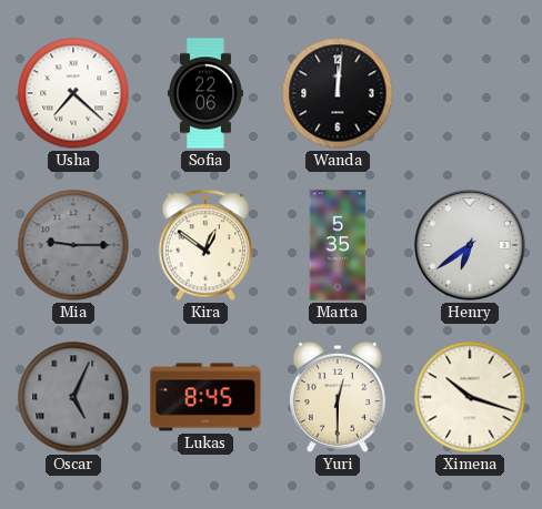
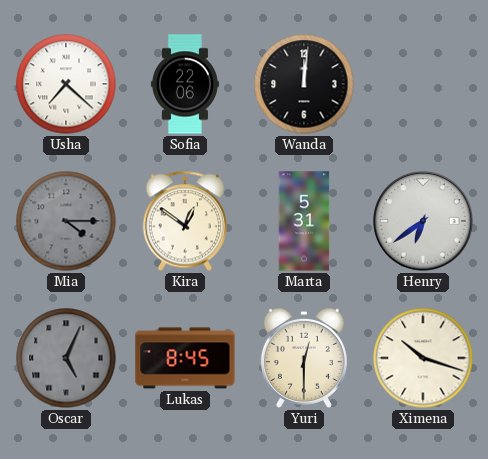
Mia: 9:15 -> 4:15 (66, 221)
Marta: 5:35 -> 5:31 (304, 221)
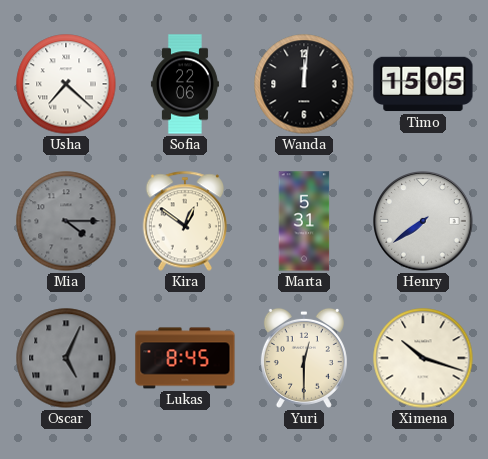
Timo: none -> 15:05 (423, 84)
Henry: 6:39 -> 7:39 (423, 221)
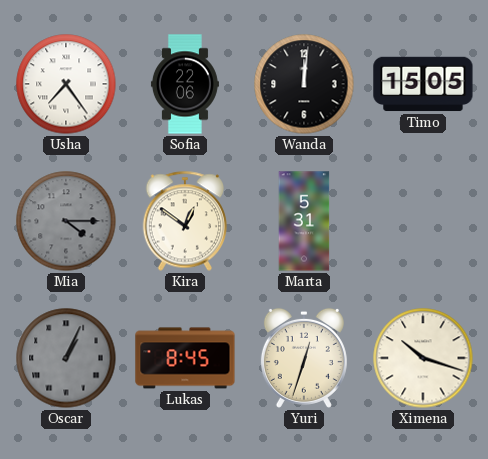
Usha: 7:22 -> 7:24 (66, 84)
Henry: 7:39 -> none (423, 221)
Oscar: 5:04 -> 1:04 (66, 358)
Yuri: 12:30 -> 12:33 (304, 358)
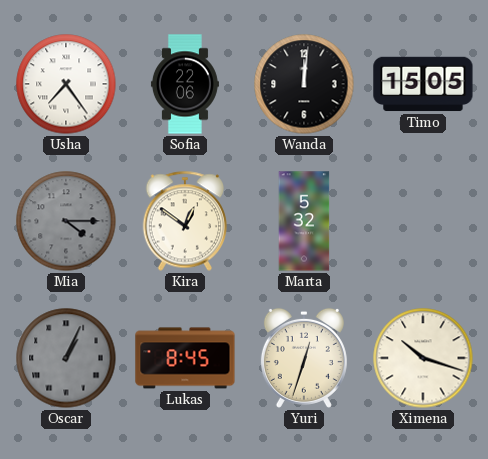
Marta: 5:31 -> 5:32 (304, 221)
